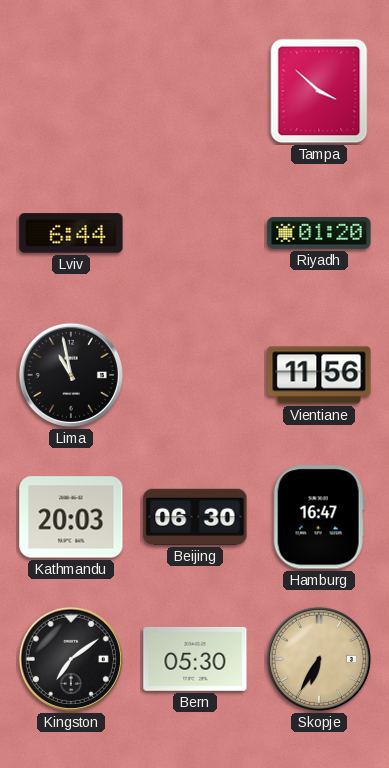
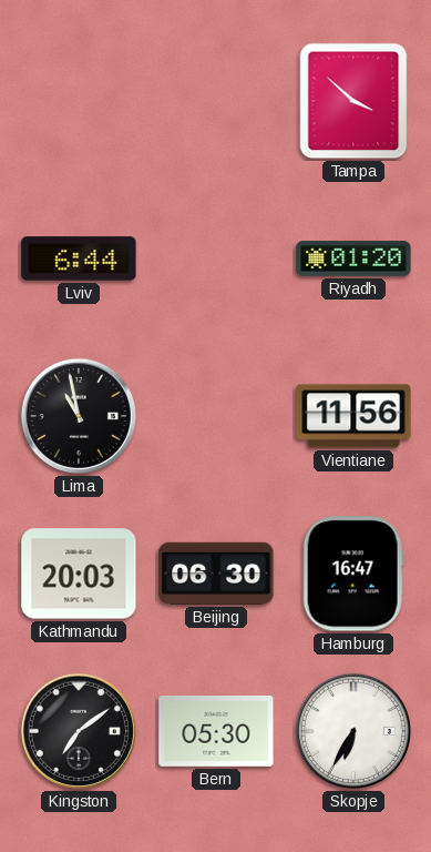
Skopje dial: champagne -> white (353, 731)
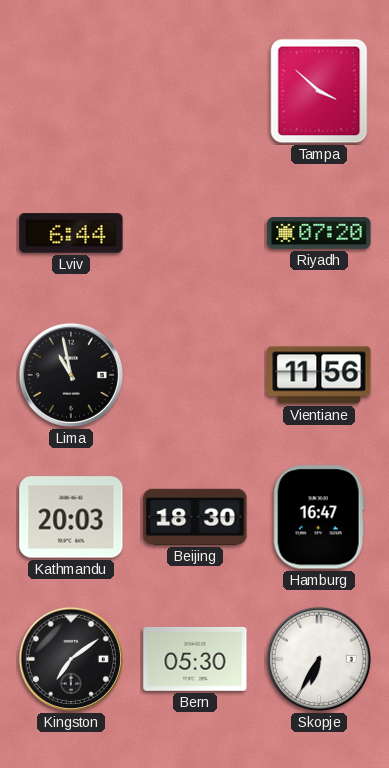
Riyadh: 01:20 -> 07:20 (319, 233)
Beijing: 06:30 -> 18:30 (195, 517)
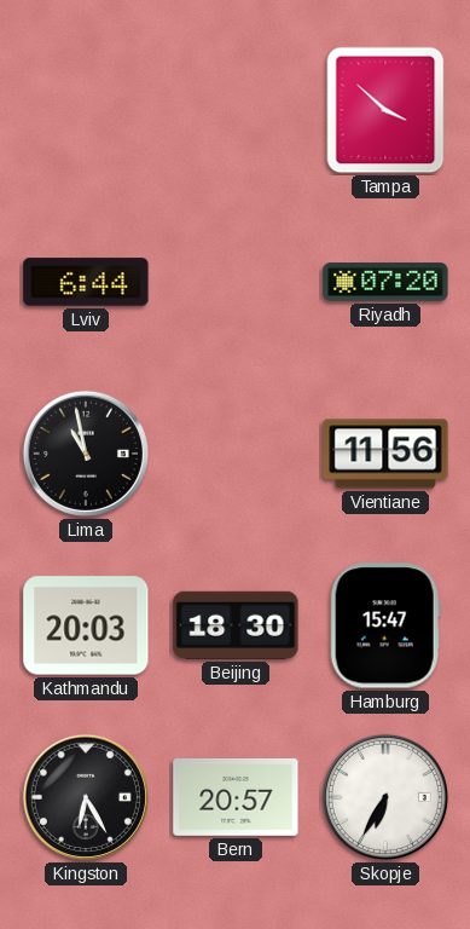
Hamburg: 16:47 -> 15:47 (385, 625)
Kingston: 7:09 -> 6:25 (86, 797)
Bern: 05:30 -> 20:57 (236, 797)
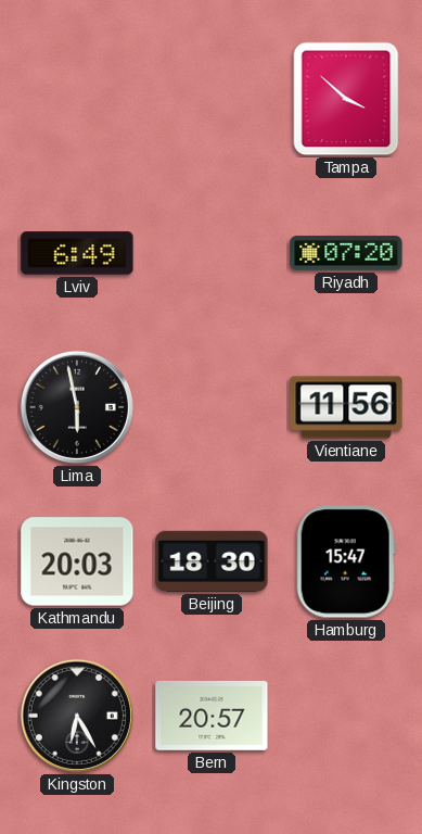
Lviv: 6:44 -> 6:49 (77, 253)
Lima: 10:58 -> 5:58 (77, 407)
Skopje: 6:35 -> none (385, 797)
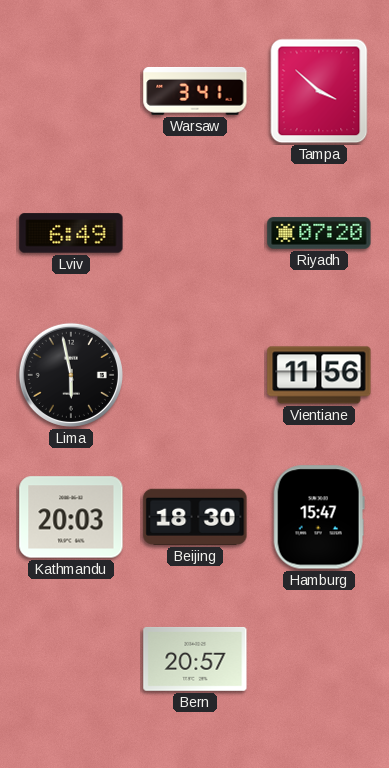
Warsaw: none -> 3:41 (195, 91)
Kingston: 6:25 -> none (77, 716)
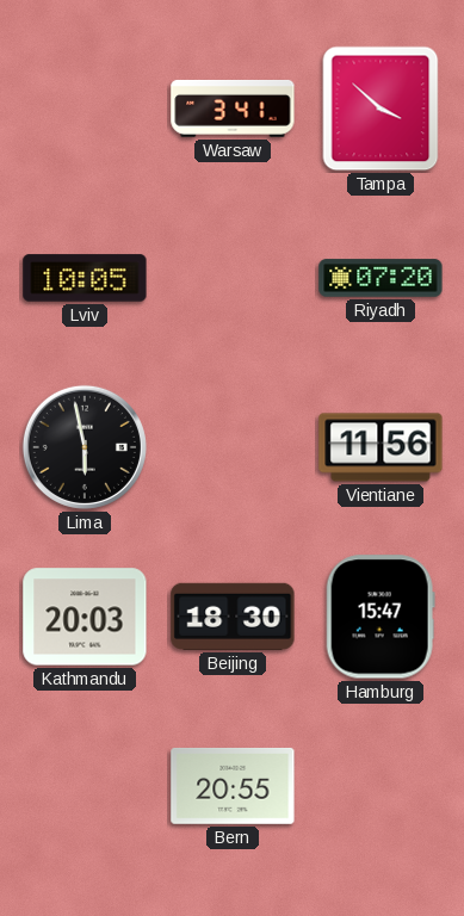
Lviv: 6:49 -> 10:05 (85, 278)
Bern: 20:57 -> 20:55 (233, 786)
